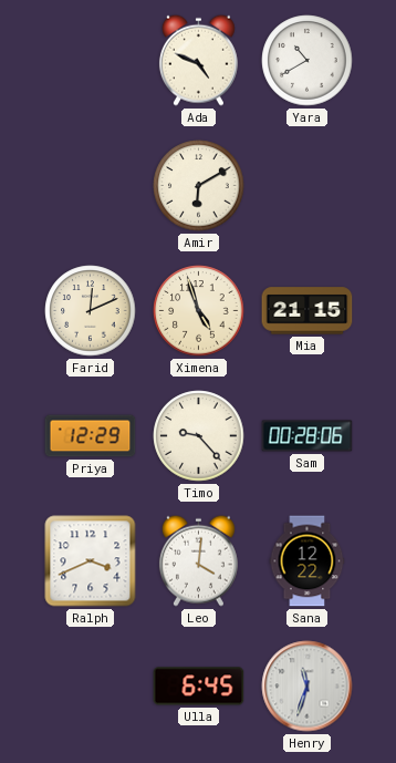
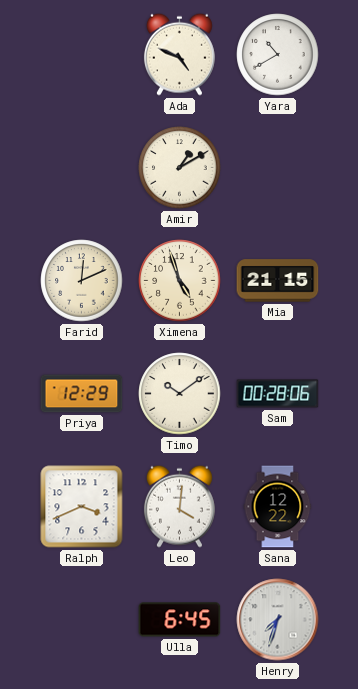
Amir: 6:10 -> 1:10 (180, 168)
Timo: 9:23 -> 10:09 (180, 394)
Henry: 11:33 -> 7:33 (278, 620)
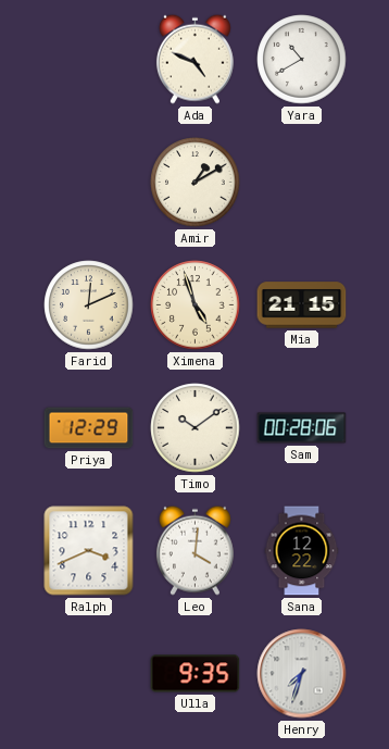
Ulla: 6:45 -> 9:35 (196, 674)
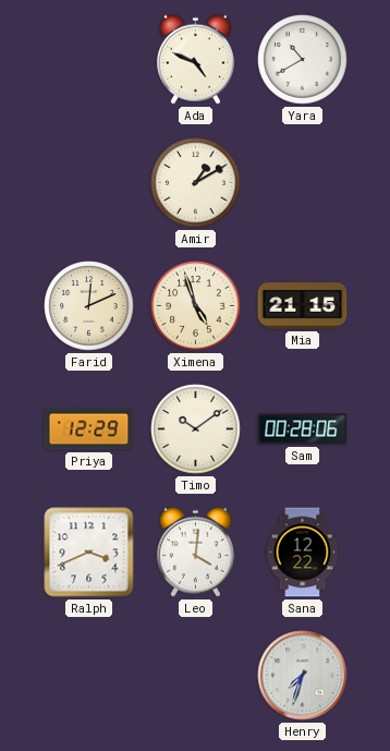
Ulla: 9:35 -> none (196, 674)
